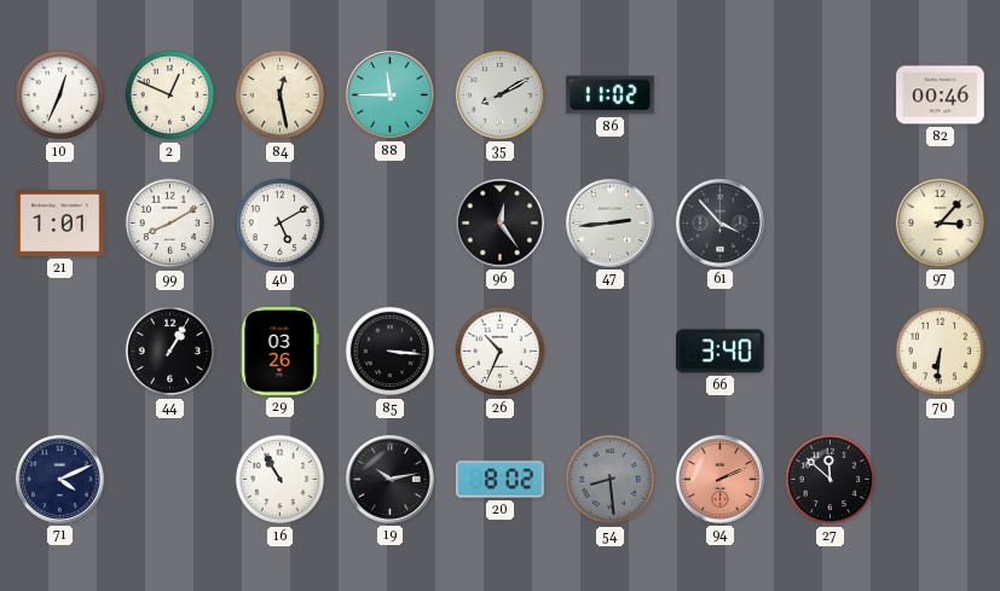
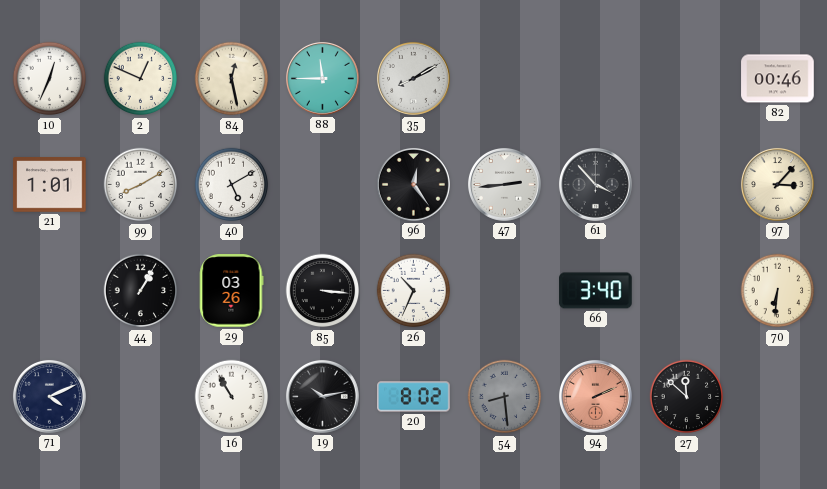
86: 11:02 -> none (611, 95)
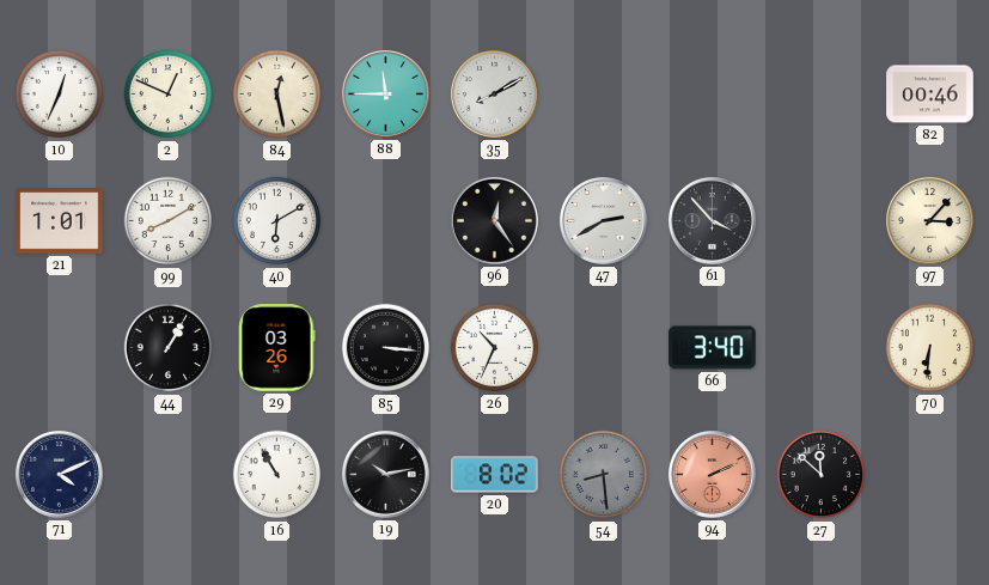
40: 5:10 -> 6:10 (277, 221)
47: 2:44 -> 2:40 (603, 221)
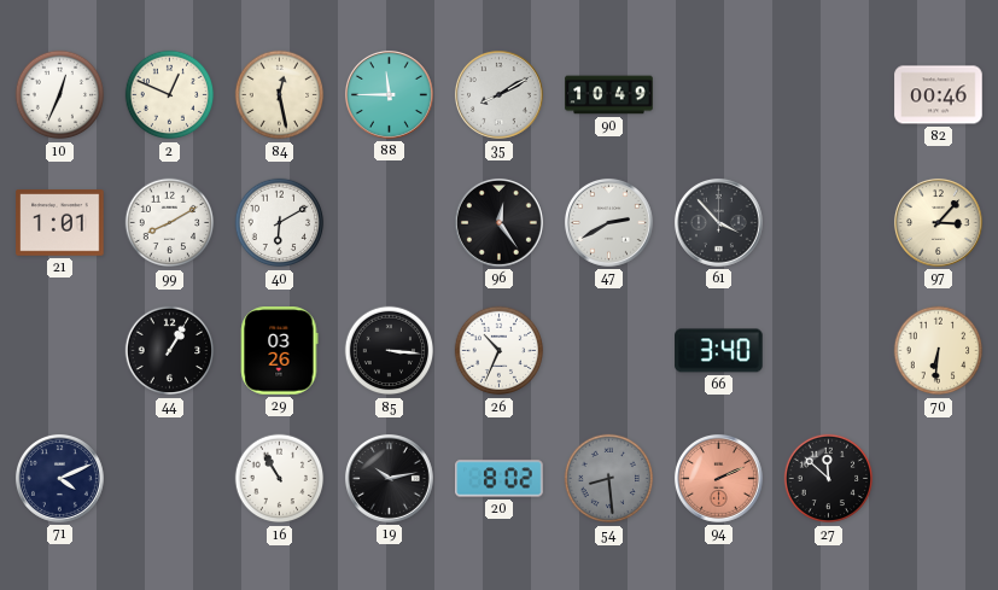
90: none -> 10:49 (609, 95)
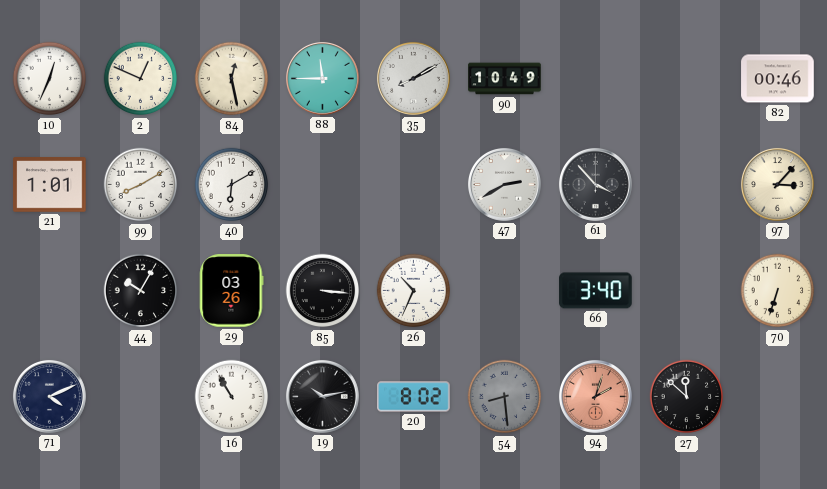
96: 12:24 -> none (498, 223)
44: 1:05 -> 10:05 (141, 291)
70: 6:31 -> 6:33 (778, 291)
94: 2:11 -> 2:03 (595, 397)
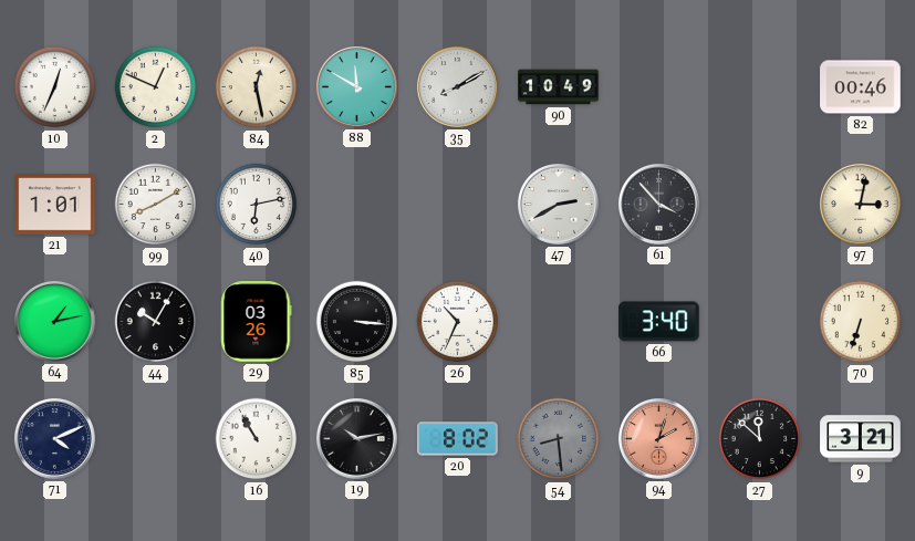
88: 11:45 -> 11:50 (356, 87)
40: 6:10 -> 6:13 (257, 205)
97: 3:07 -> 3:02 (860, 205)
64: none -> 1:13 (54, 322)
9: none -> 3:21 (861, 439)
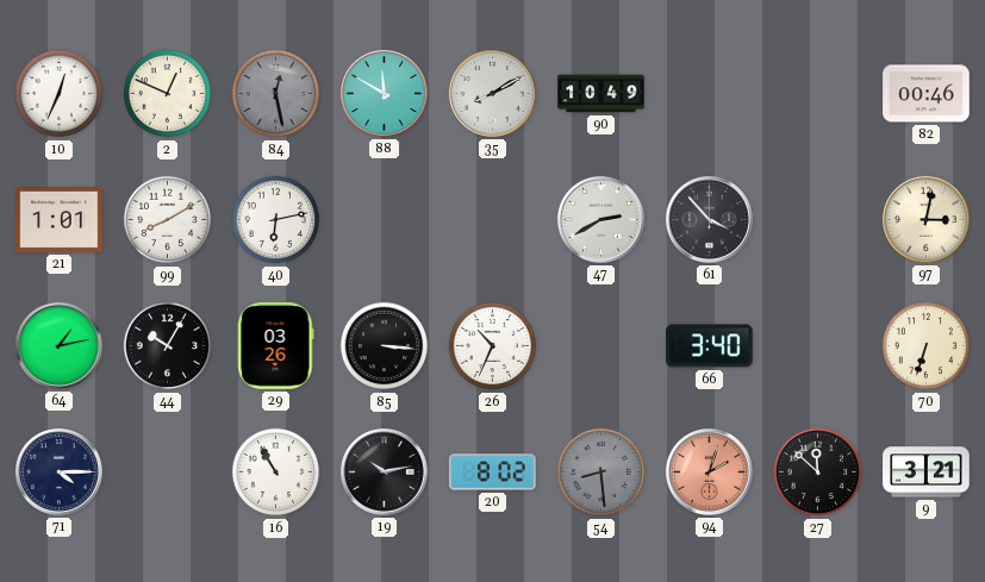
84 dial: cream -> grey (276, 94)
71: 4:11 -> 4:15 (58, 473)
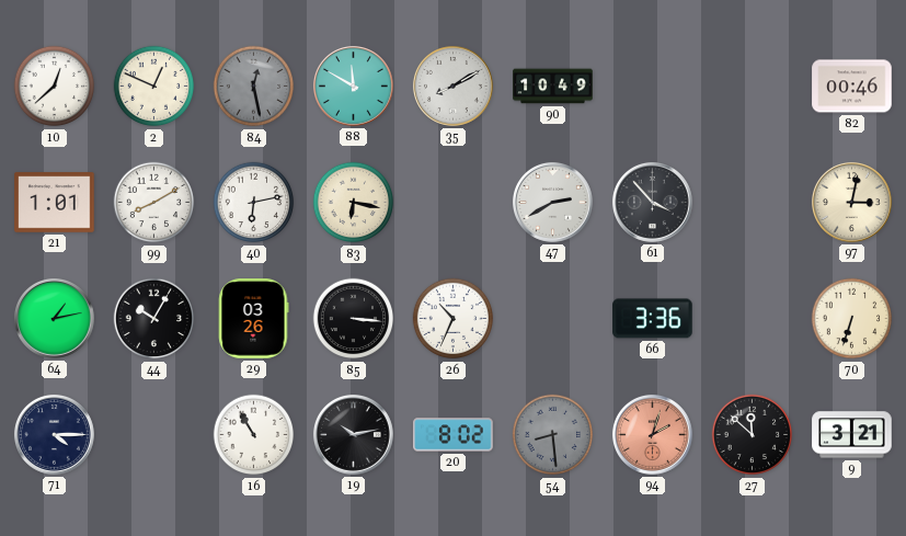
10: 12:34 -> 12:38 (55, 87)
83: none -> 6:17 (354, 203)
66: 3:40 -> 3:36 (653, 319)
